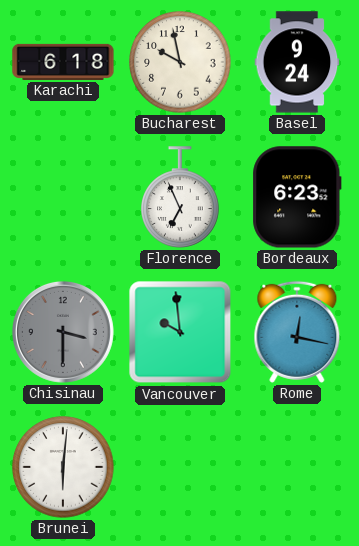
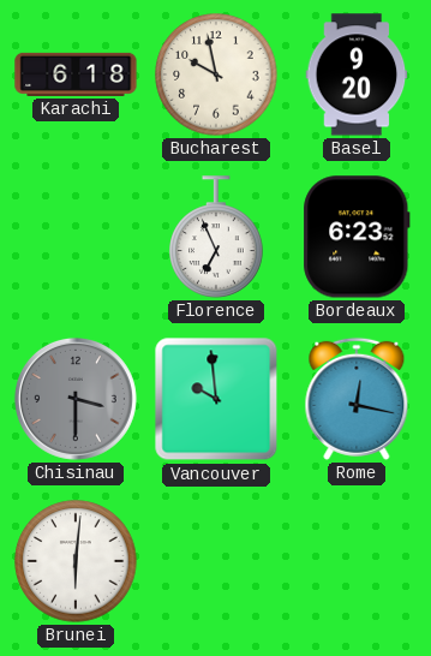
Basel: 9:24 -> 9:20 (357, 74)
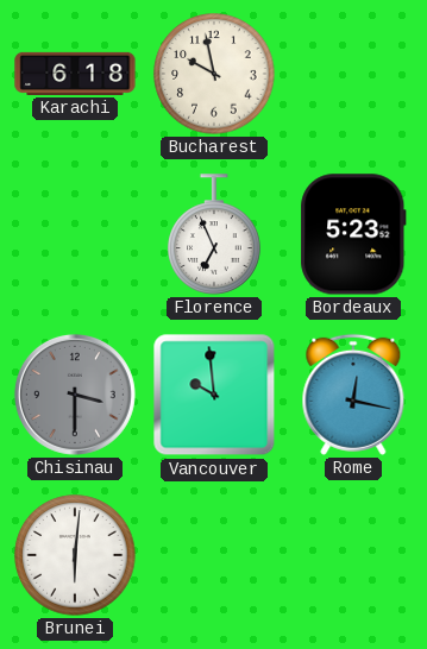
Basel: 9:20 -> none (357, 74)
Bordeaux: 6:23 -> 5:23 (353, 234)
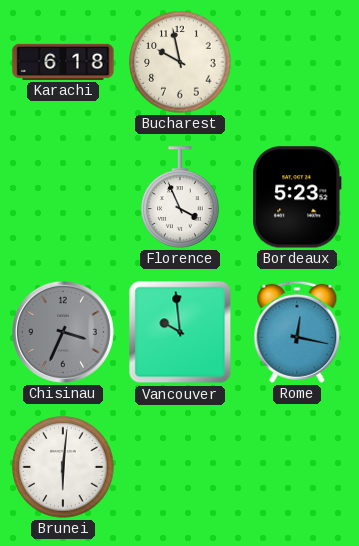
Florence: 6:56 -> 3:56 (180, 197)
Chisinau: 3:30 -> 3:34 (63, 332)
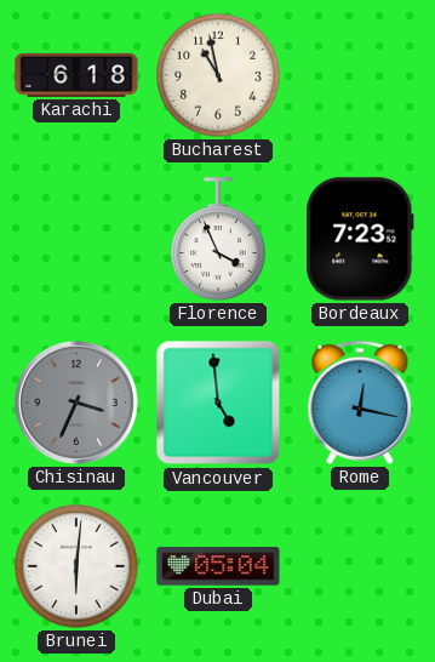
Bucharest: 9:58 -> 10:58 (218, 75)
Bordeaux: 5:23 -> 7:23 (360, 239)
Vancouver: 9:59 -> 4:59 (218, 403)
Dubai: none -> 05:04 (218, 566)
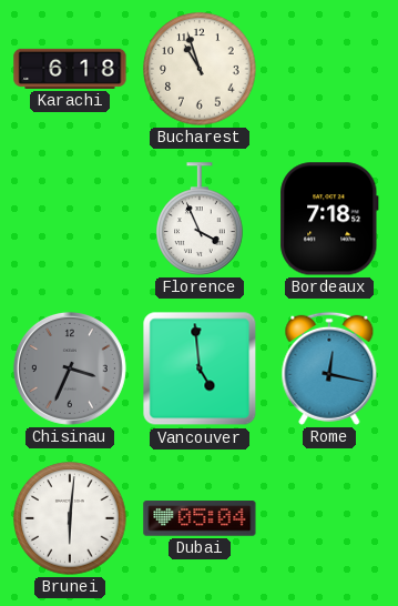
Bucharest: 10:58 -> 10:57 (200, 69)
Bordeaux: 7:23 -> 7:18 (329, 219)
